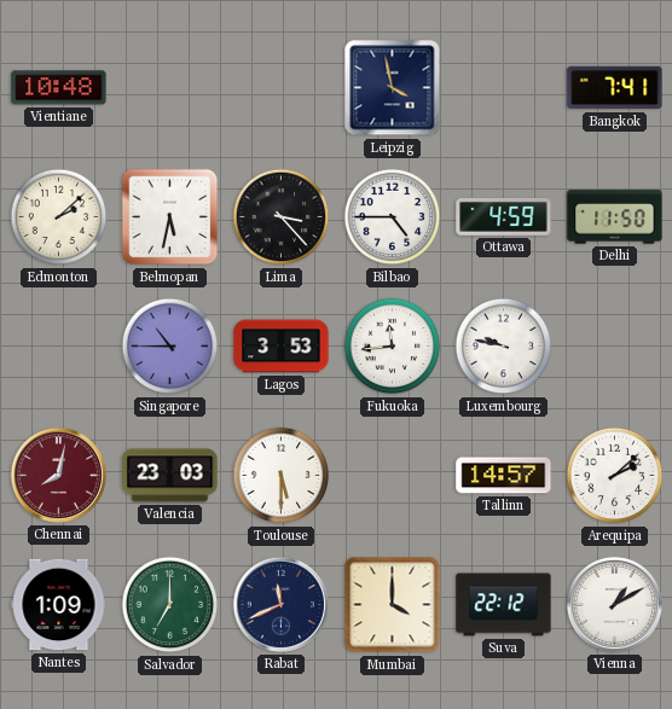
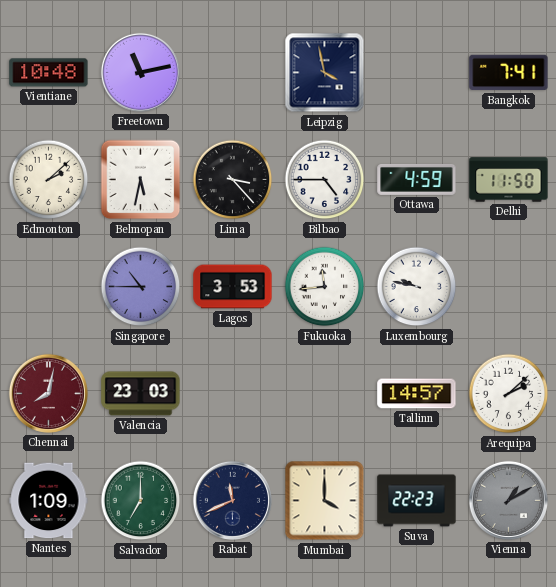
Freetown: none -> 11:13 (140, 72)
Toulouse: 5:30 -> none (282, 476)
Suva: 22:12 -> 22:23 (417, 501)
Vienna dial: white -> grey (508, 500)
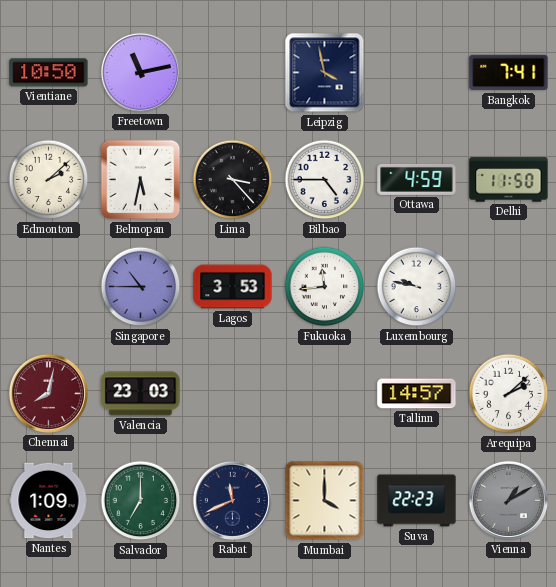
Vientiane: 10:48 -> 10:50 (49, 73)
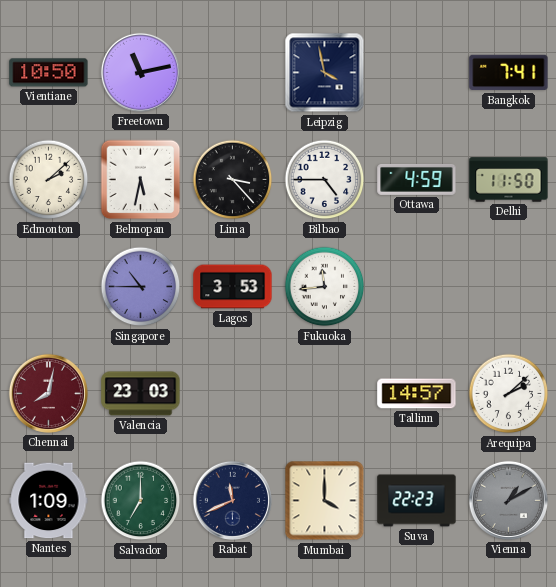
Luxembourg: 9:47 -> none (417, 287)
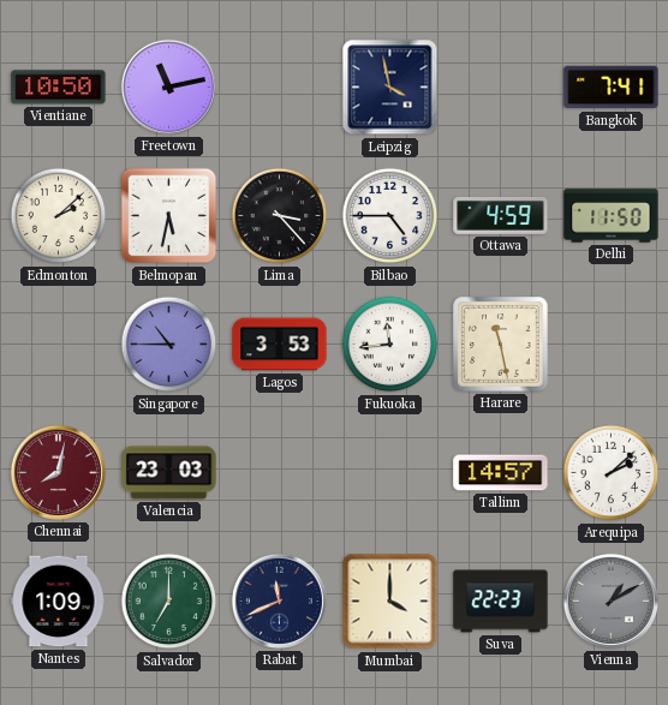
Harare: none -> 11:28 (501, 345)
